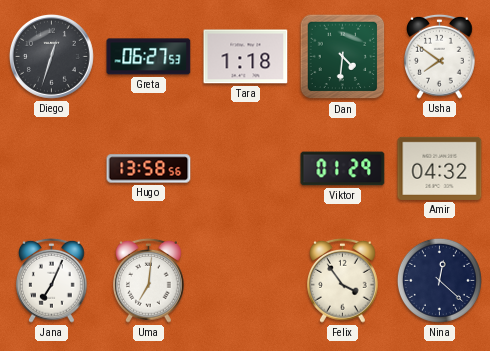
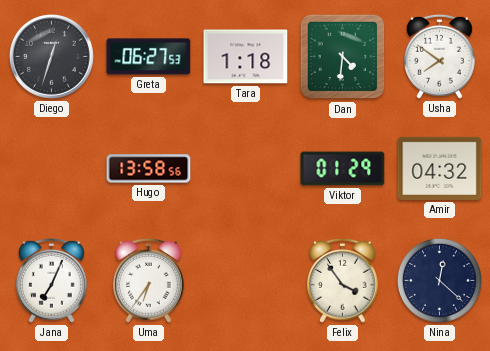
Uma: 7:01 -> 6:36 (149, 280)
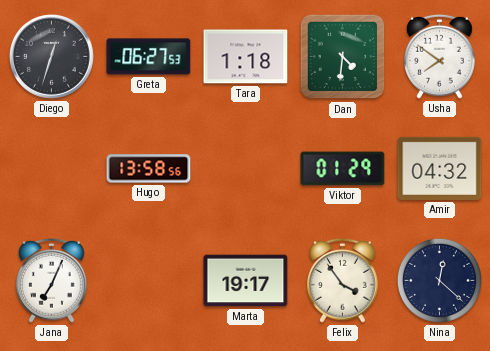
Uma: 6:36 -> none (149, 280)
Marta: none -> 19:17 (246, 281)
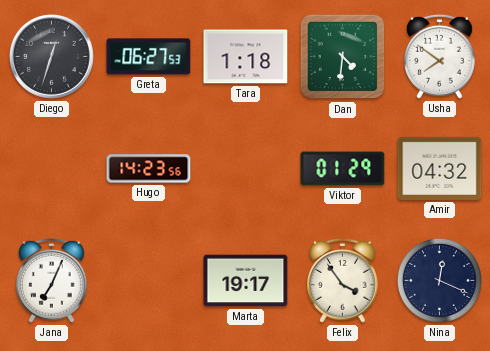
Hugo: 13:58 -> 14:23 (149, 169)
Nina: 12:22 -> 12:19 (439, 280)
